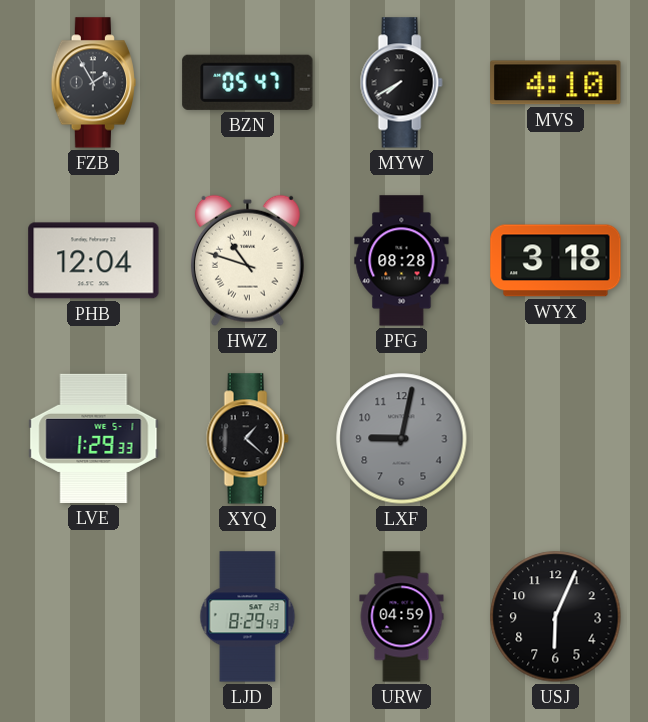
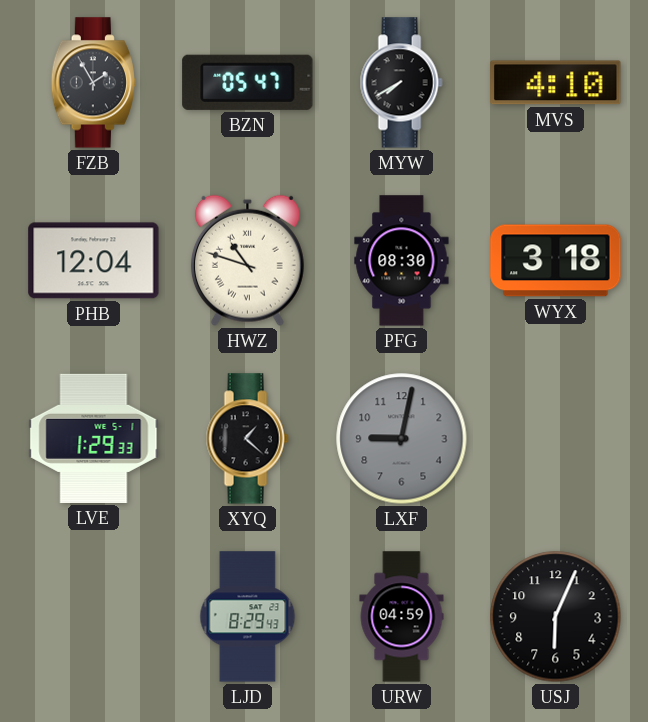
PFG: 08:28 -> 08:30 (402, 261)
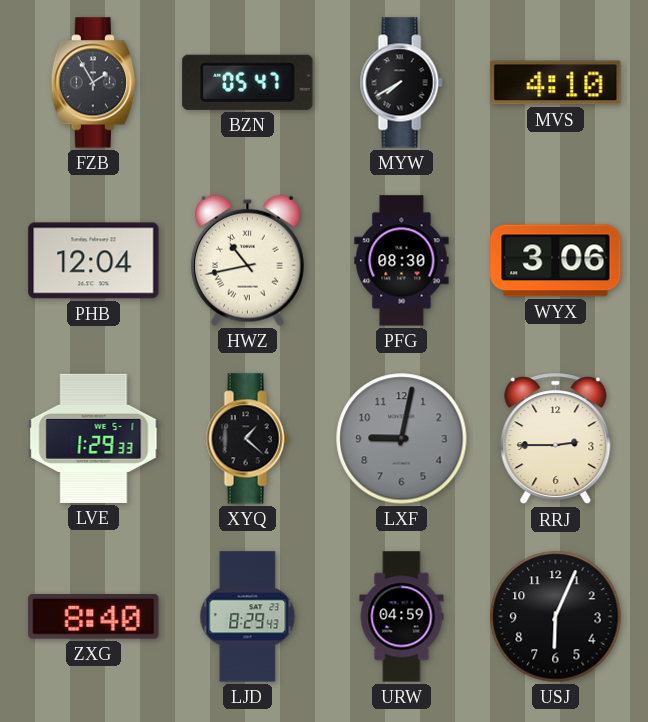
HWZ: 10:48 -> 10:43 (247, 260)
WYX: 3:18 -> 3:06 (556, 261)
RRJ: none -> 2:45 (556, 439)
ZXG: none -> 8:40 (94, 616)
